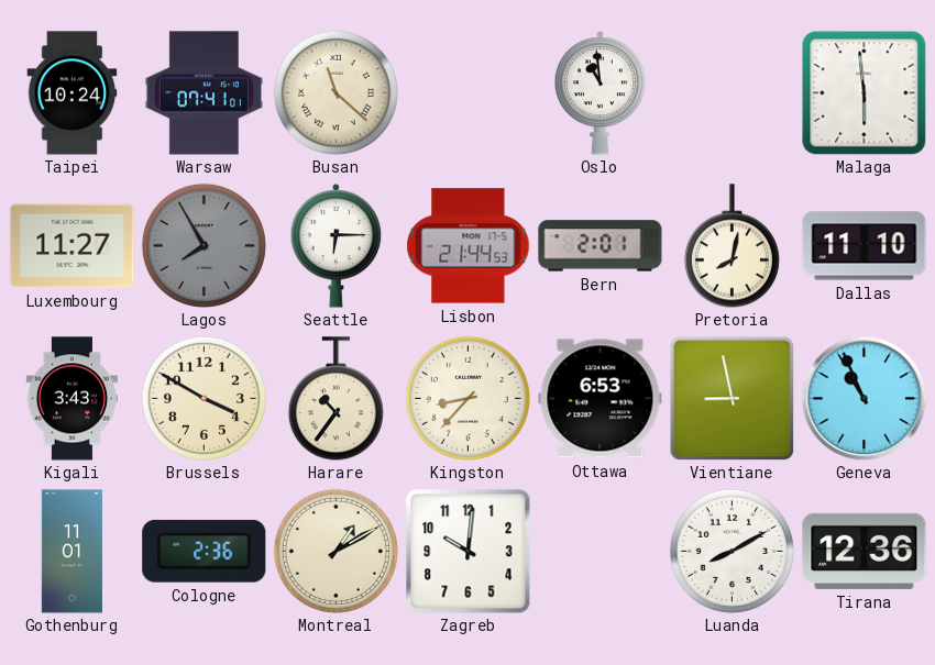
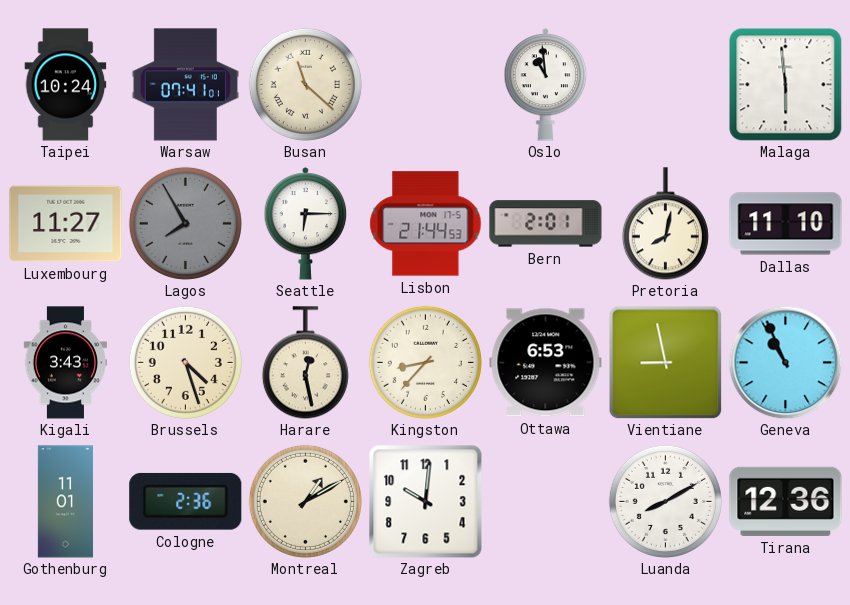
Brussels: 3:50 -> 4:27 (185, 362)
Harare: 10:36 -> 12:28 (305, 363)
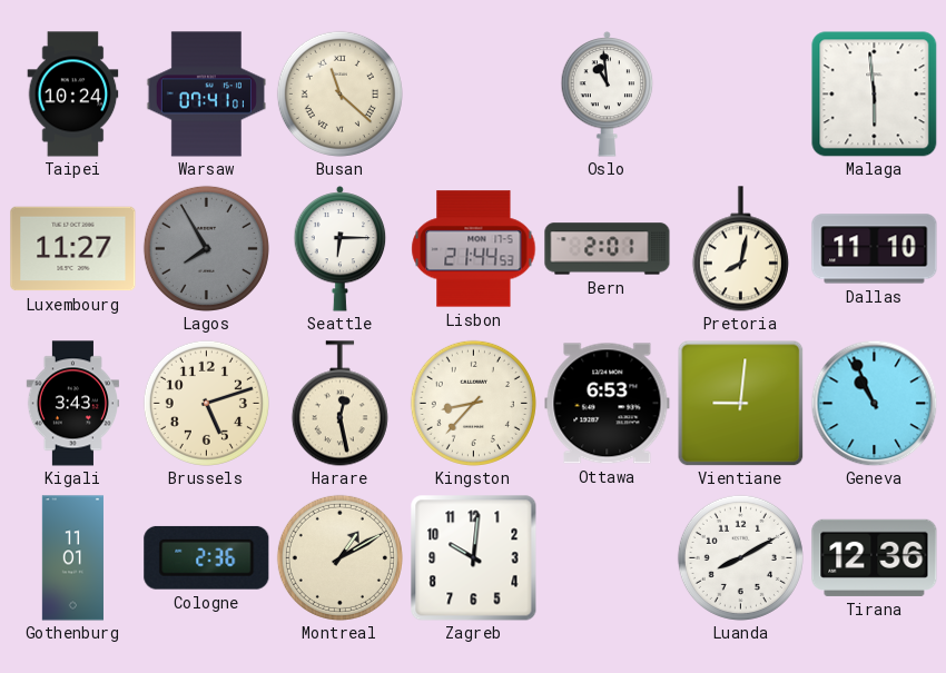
Brussels: 4:27 -> 5:12 (206, 403)
Vientiane: 8:58 -> 9:01 (740, 403)
